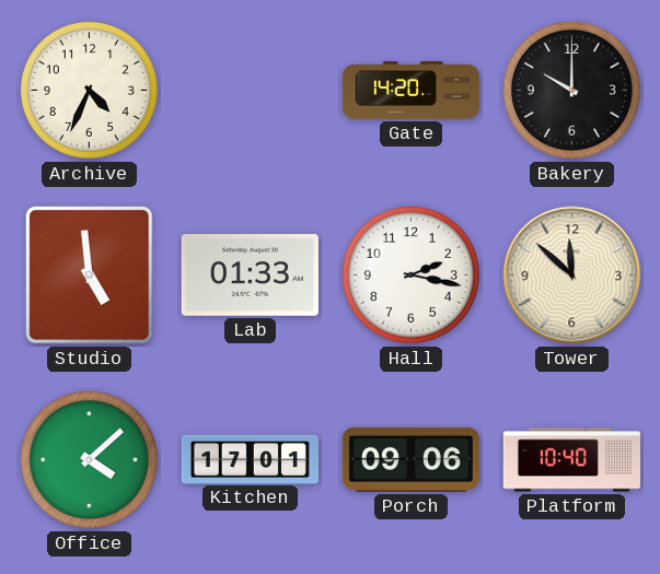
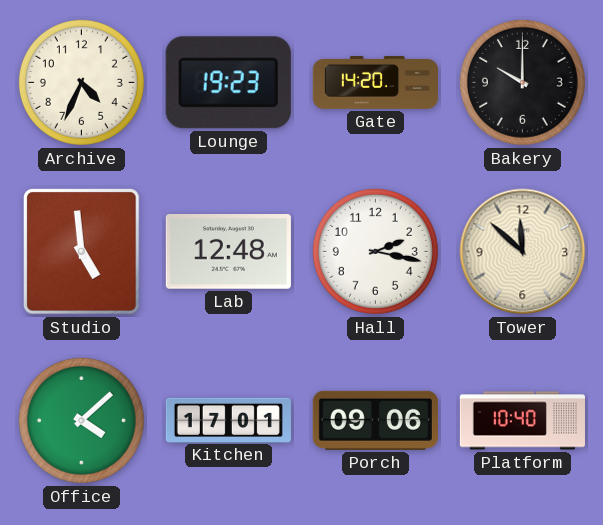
Lounge: none -> 19:23 (228, 83)
Lab: 01:33 -> 12:48 (228, 252)
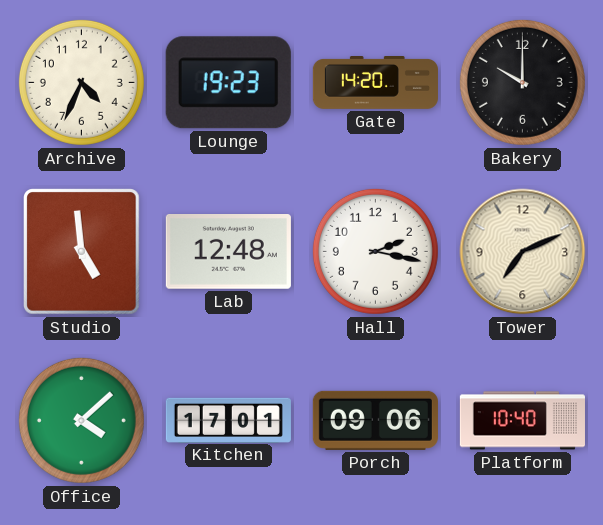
Tower: 11:52 -> 7:11 (523, 252)
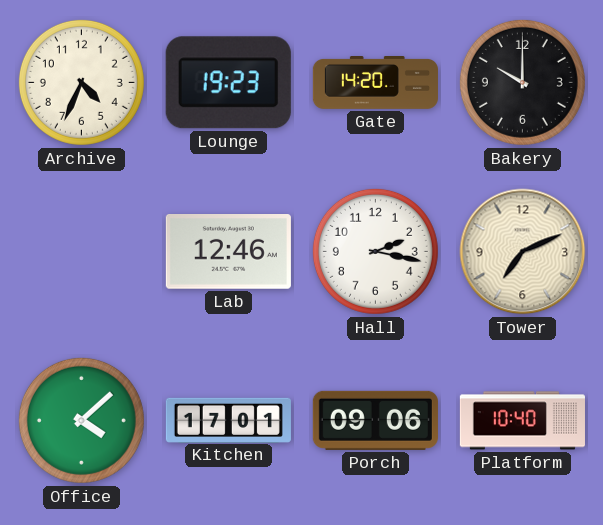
Studio: 4:59 -> none (82, 252)
Lab: 12:48 -> 12:46 (228, 252)
